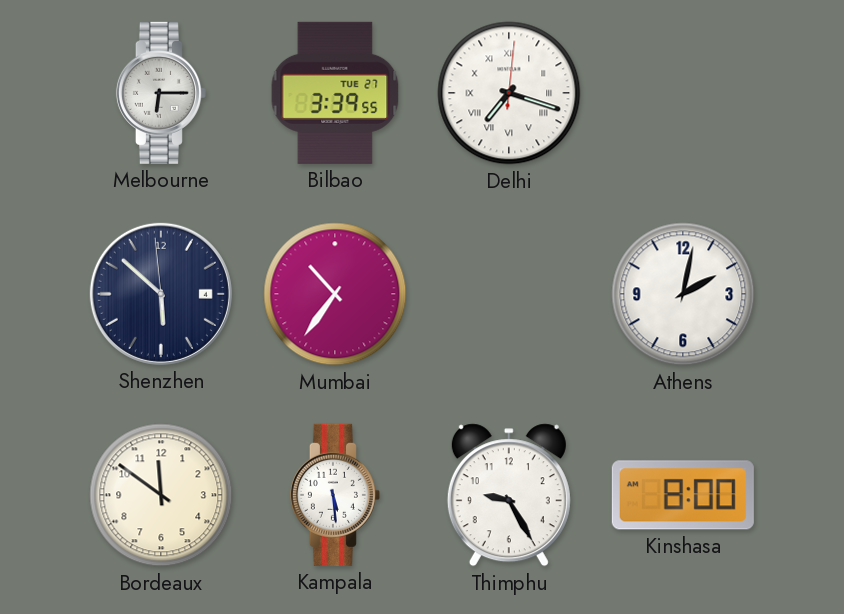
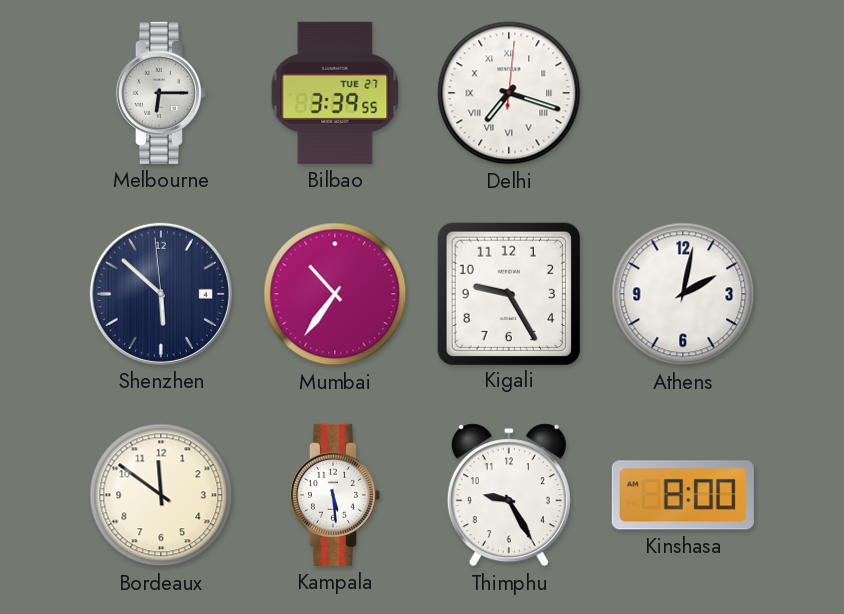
Kigali: none -> 9:25 (508, 293)
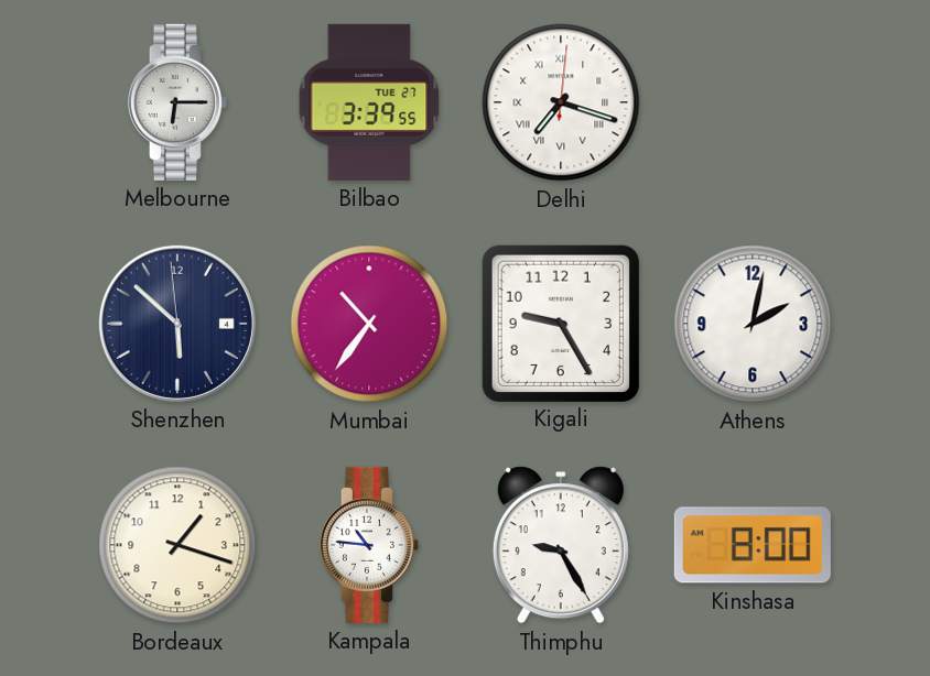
Bordeaux: 11:51 -> 1:18 (177, 545)
Kampala: 5:29 -> 10:46 (369, 545)
